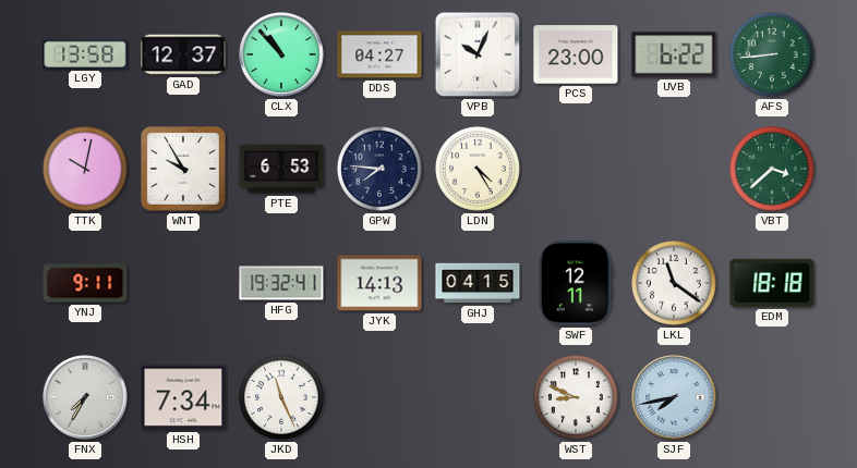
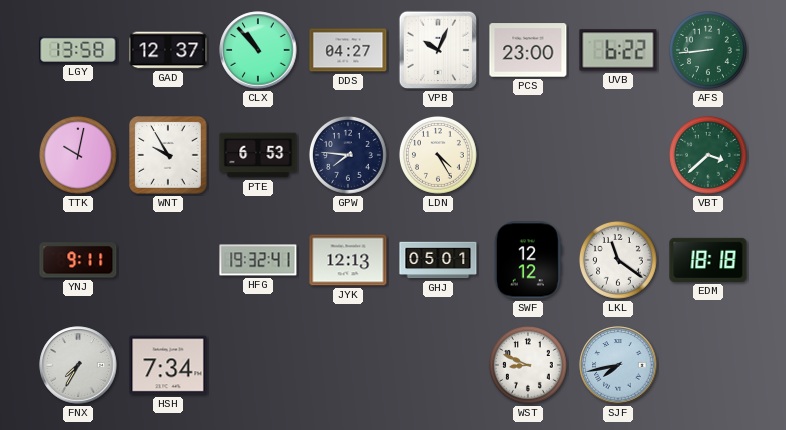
JYK: 14:13 -> 12:13 (348, 260)
GHJ: 04:15 -> 05:01 (438, 260)
SWF: 12:11 -> 12:12 (528, 260)
JKD: 11:26 -> none (281, 397)
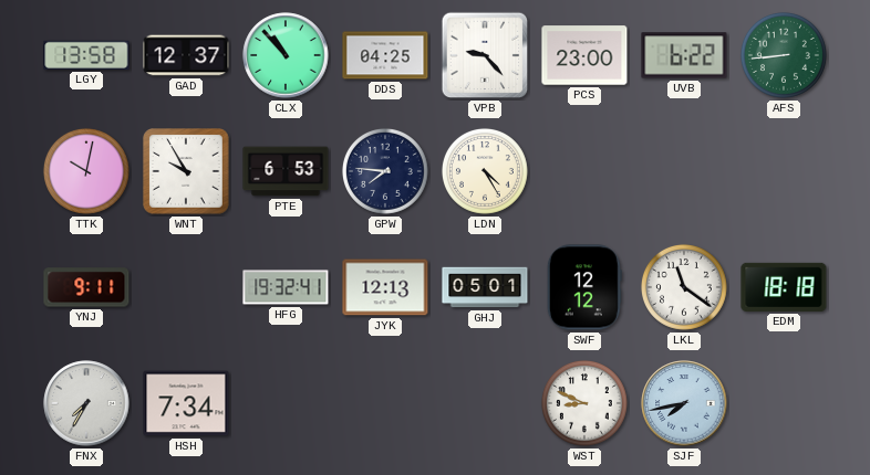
DDS: 04:27 -> 04:25 (385, 55)
VPB: 10:04 -> 9:23 (485, 55)
VBT: 3:38 -> none (708, 155)
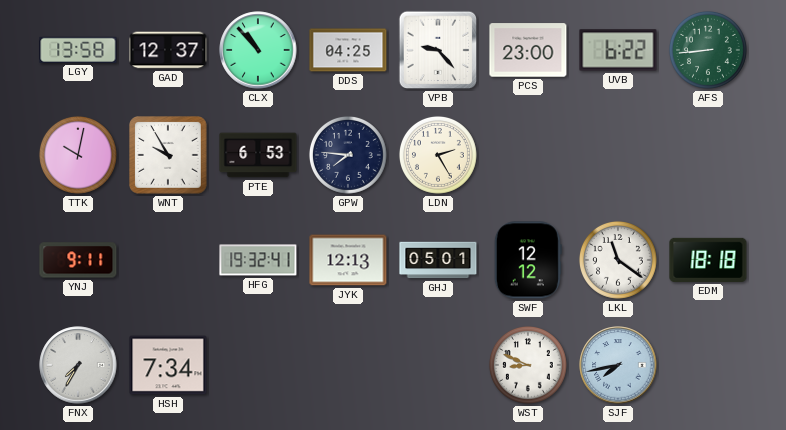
LDN: 4:25 -> 2:25 (438, 155)
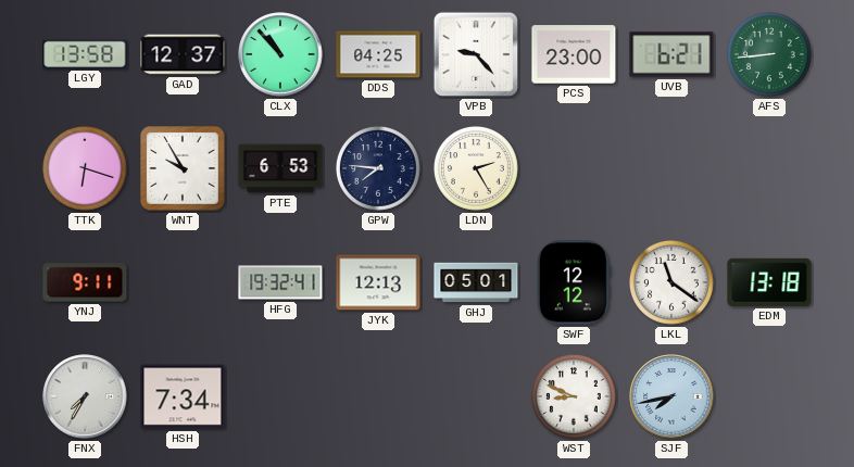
UVB: 6:22 -> 6:21 (671, 54)
TTK: 10:02 -> 6:18 (85, 168)
EDM: 18:18 -> 13:18 (769, 282)
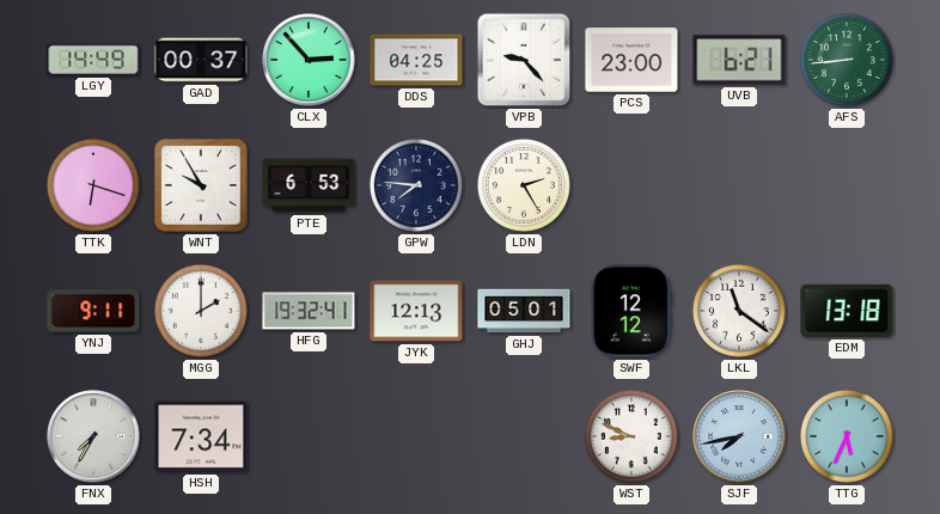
LGY: 13:58 -> 14:49 (93, 60)
GAD: 12:37 -> 00:37 (201, 60)
CLX: 10:53 -> 2:53 (309, 60)
MGG: none -> 2:00 (201, 311)
TTG: none -> 5:34 (847, 436)
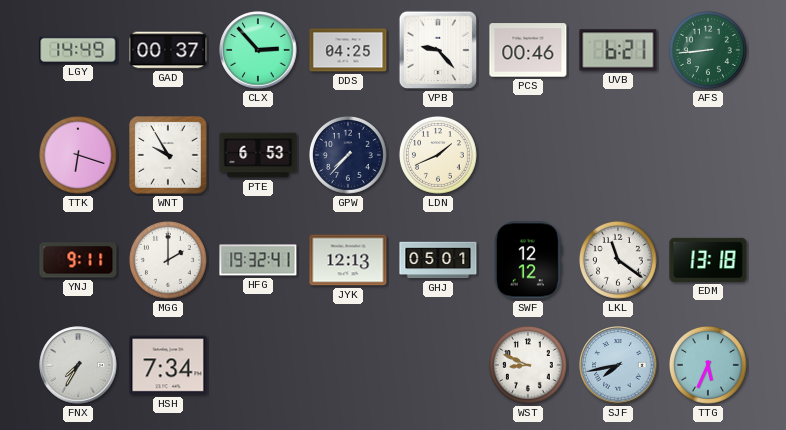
PCS: 23:00 -> 00:46 (528, 50)
GPW: 7:46 -> 7:37 (348, 155)
LDN: 2:25 -> 1:41 (438, 155)
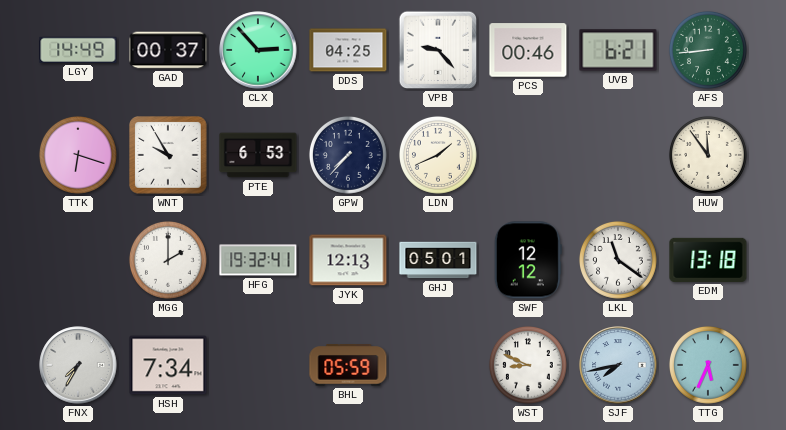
HUW: none -> 11:54 (708, 155)
YNJ: 9:11 -> none (78, 260)
BHL: none -> 05:59 (348, 365)
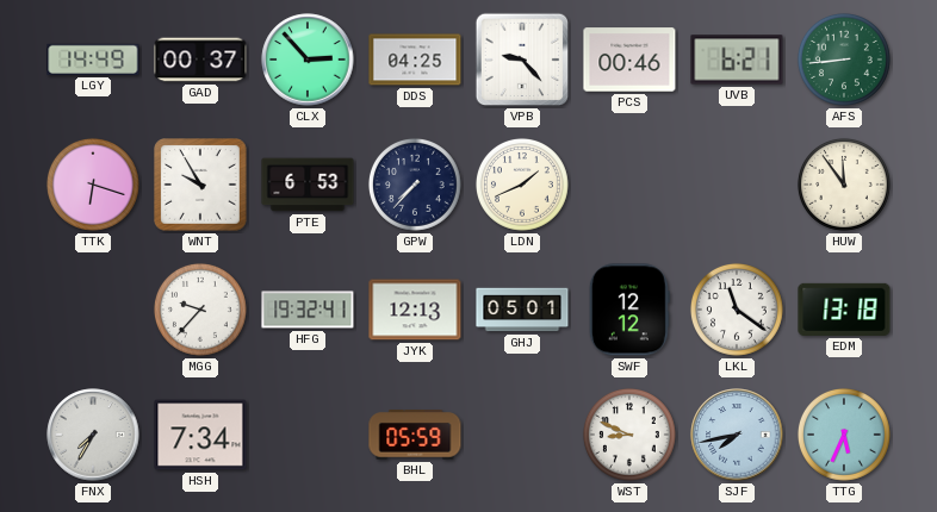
MGG: 2:00 -> 9:37 (200, 310)
